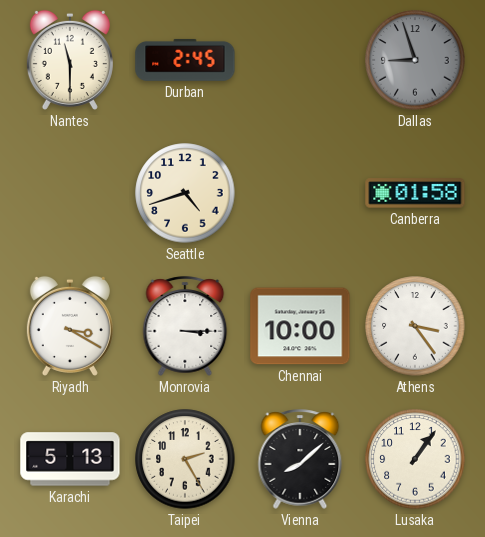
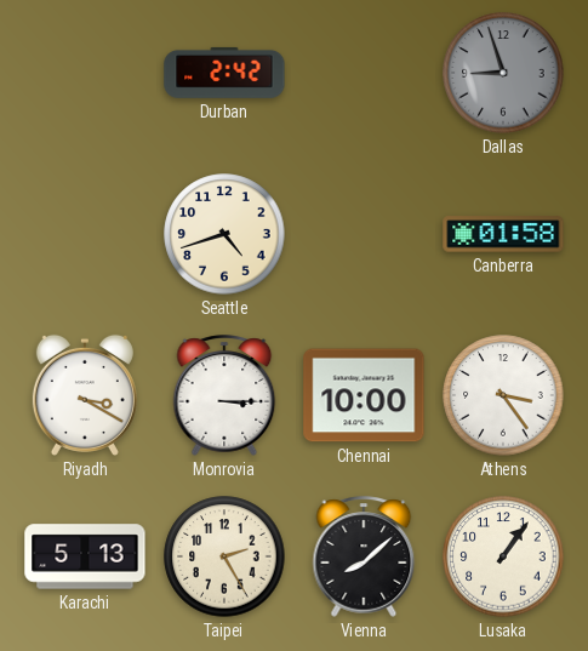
Nantes: 11:30 -> none (70, 60)
Durban: 2:45 -> 2:42 (224, 73)
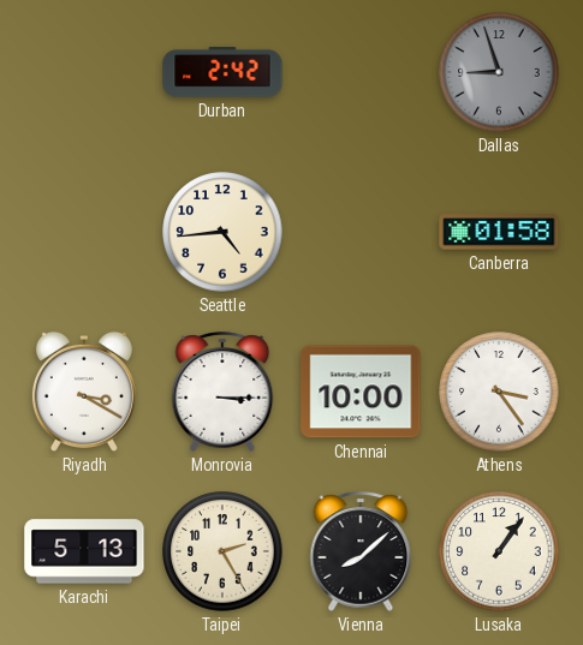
Seattle: 4:42 -> 4:44 (222, 232)
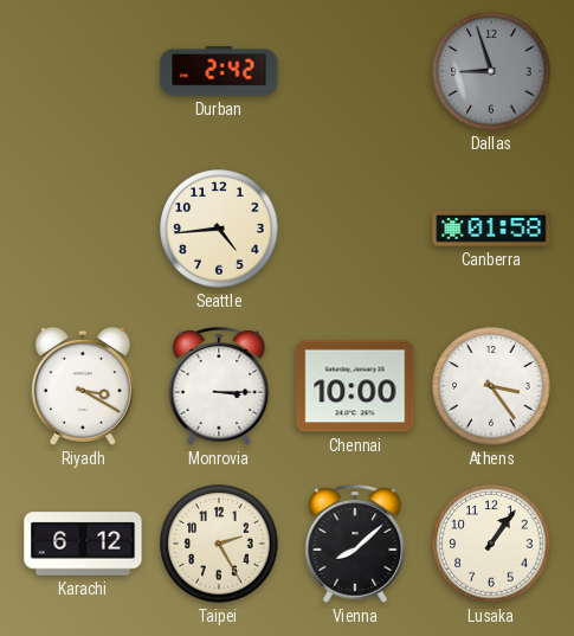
Karachi: 5:13 -> 6:12 (83, 544)
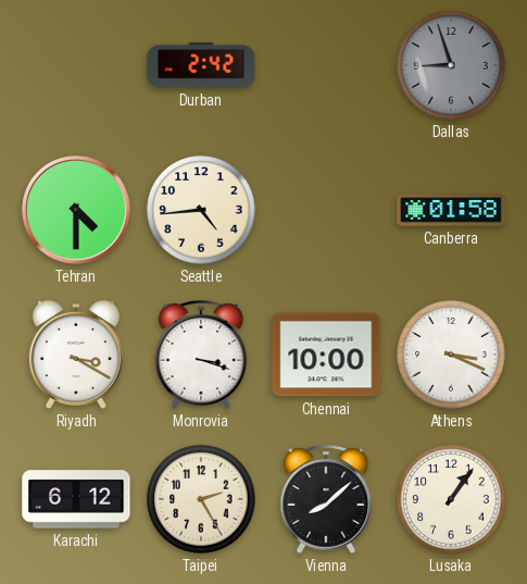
Tehran: none -> 4:30 (77, 211)
Monrovia: 3:15 -> 3:18 (201, 355)
Athens: 3:24 -> 3:19 (451, 355)
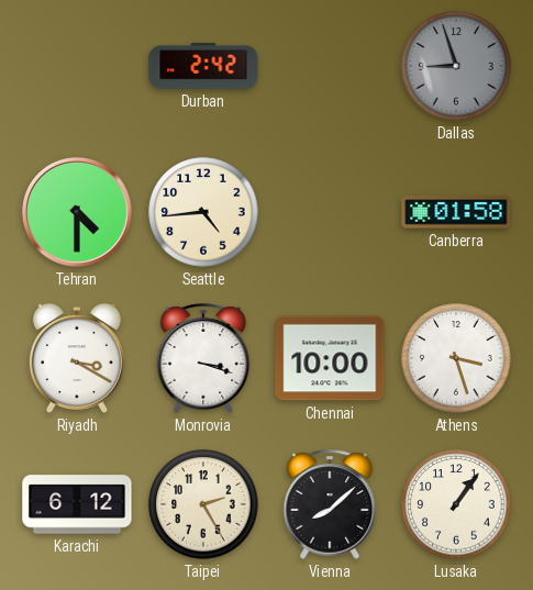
Athens: 3:19 -> 3:27 (456, 358)
